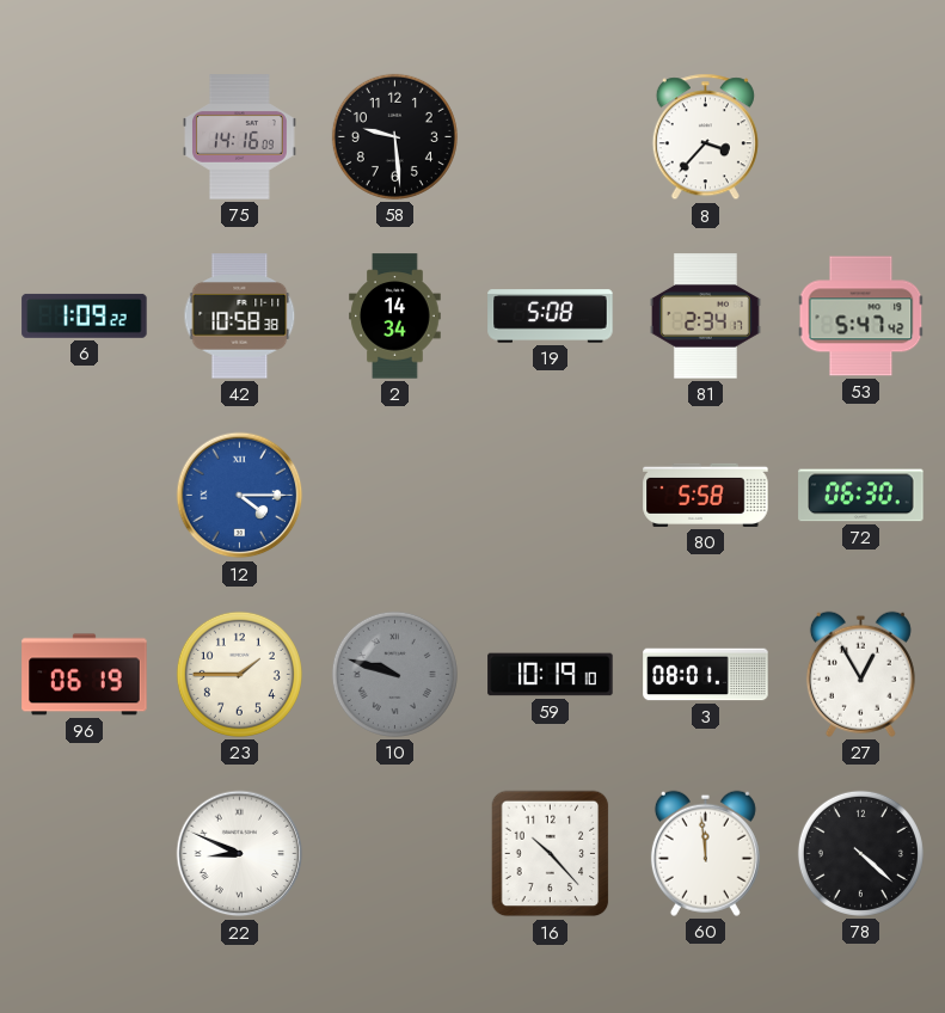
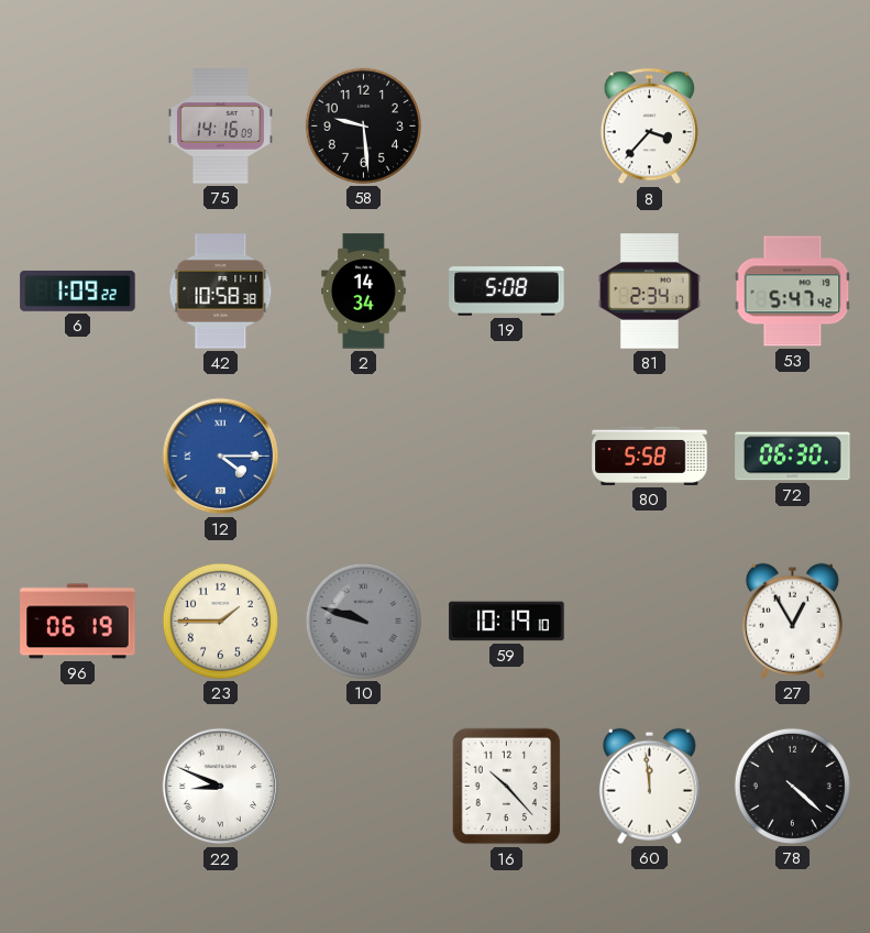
3: 08:01 -> none (706, 675)
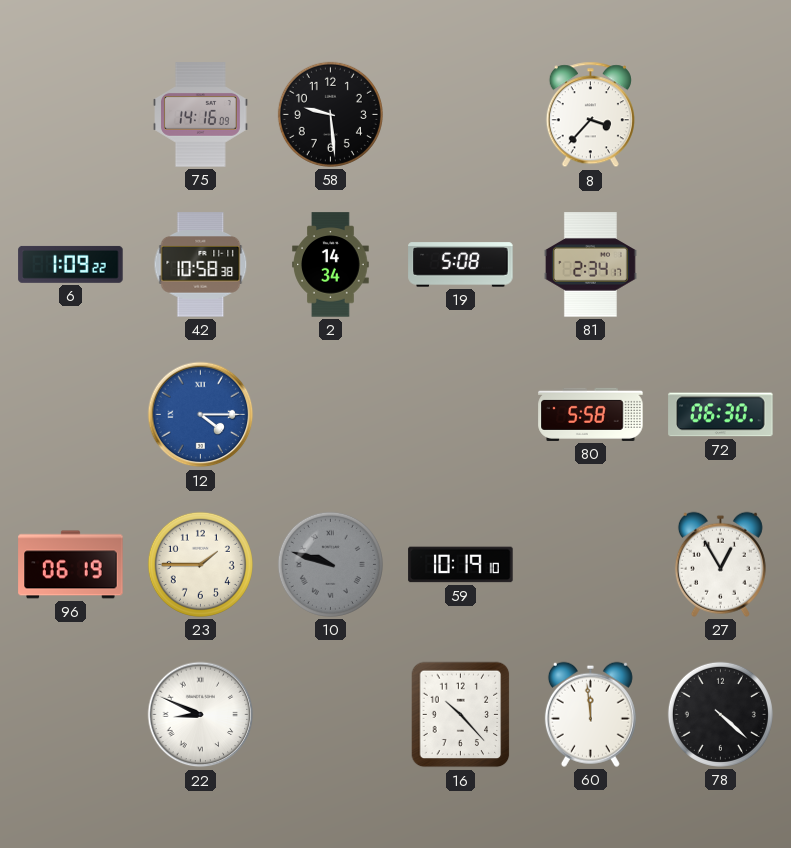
53: 5:47 -> none (793, 292)
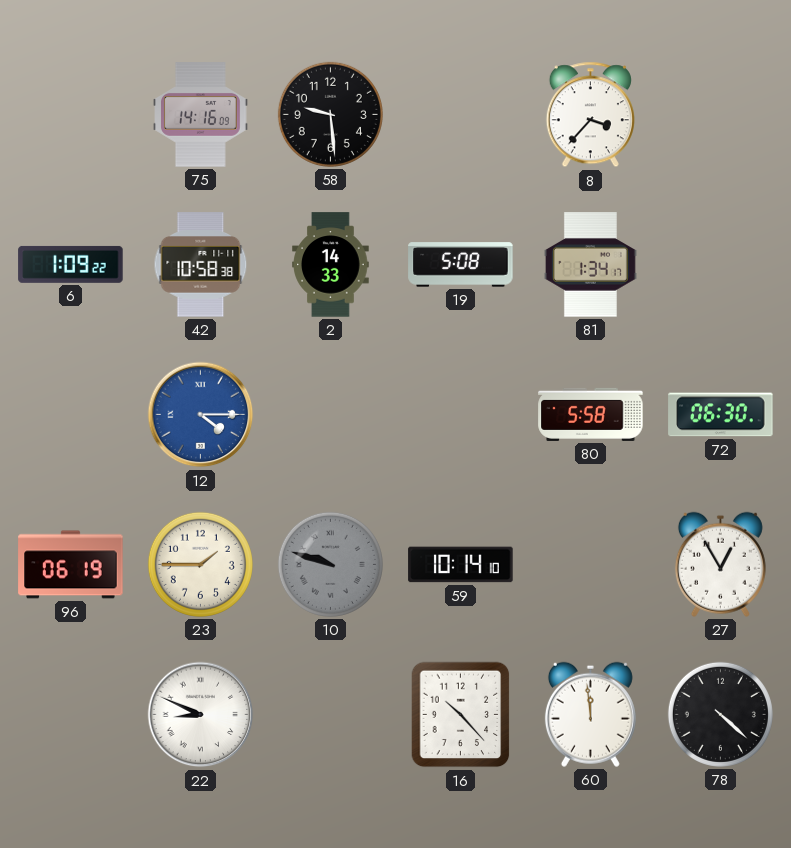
2: 14:34 -> 14:33 (331, 265)
81: 2:34 -> 1:34 (590, 265)
59: 10:19 -> 10:14 (461, 565)
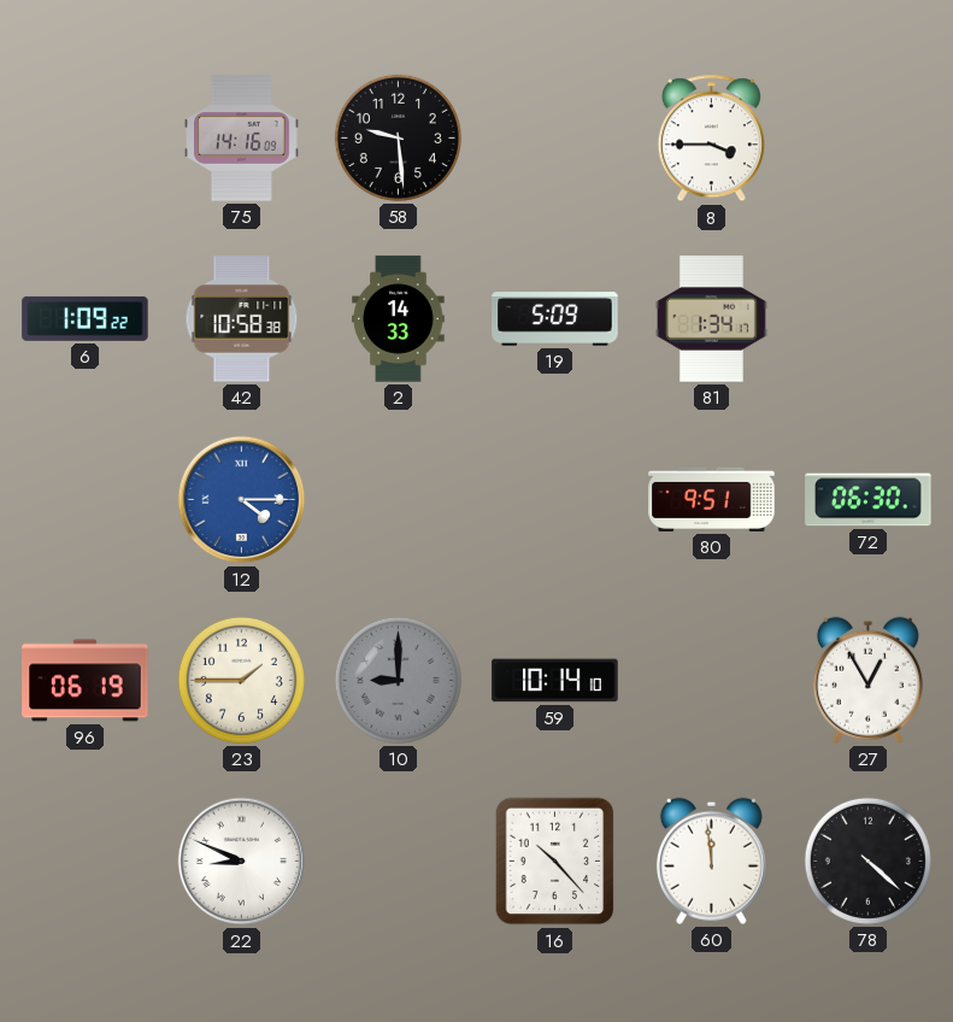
8: 3:37 -> 3:45 (711, 139)
19: 5:08 -> 5:09 (555, 319)
80: 5:58 -> 9:51 (712, 499)
10: 9:48 -> 9:00 (398, 680)
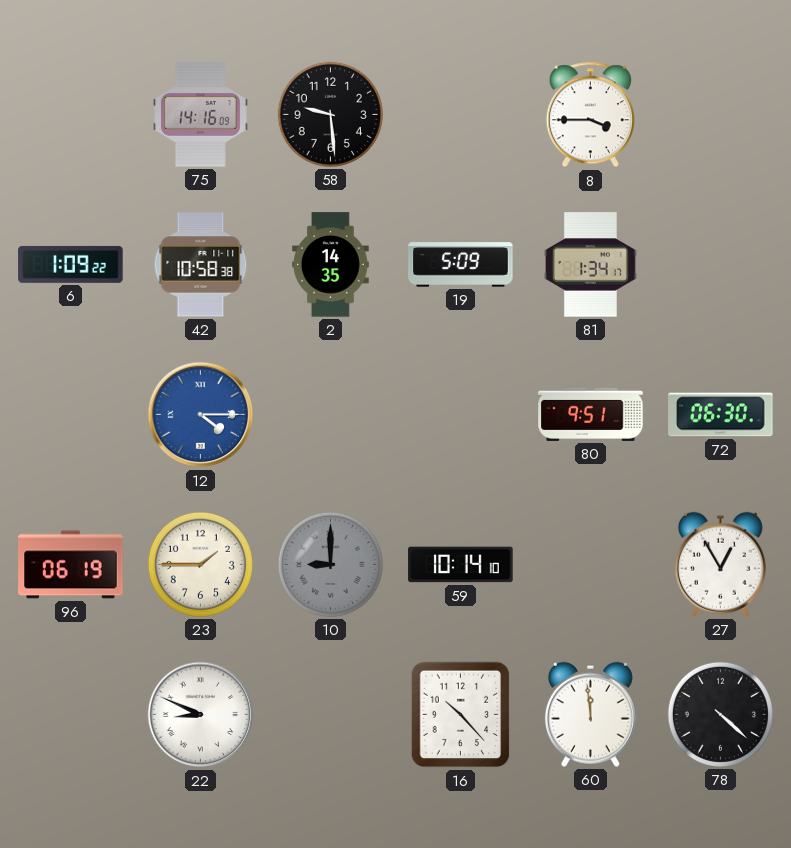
2: 14:33 -> 14:35 (331, 265)
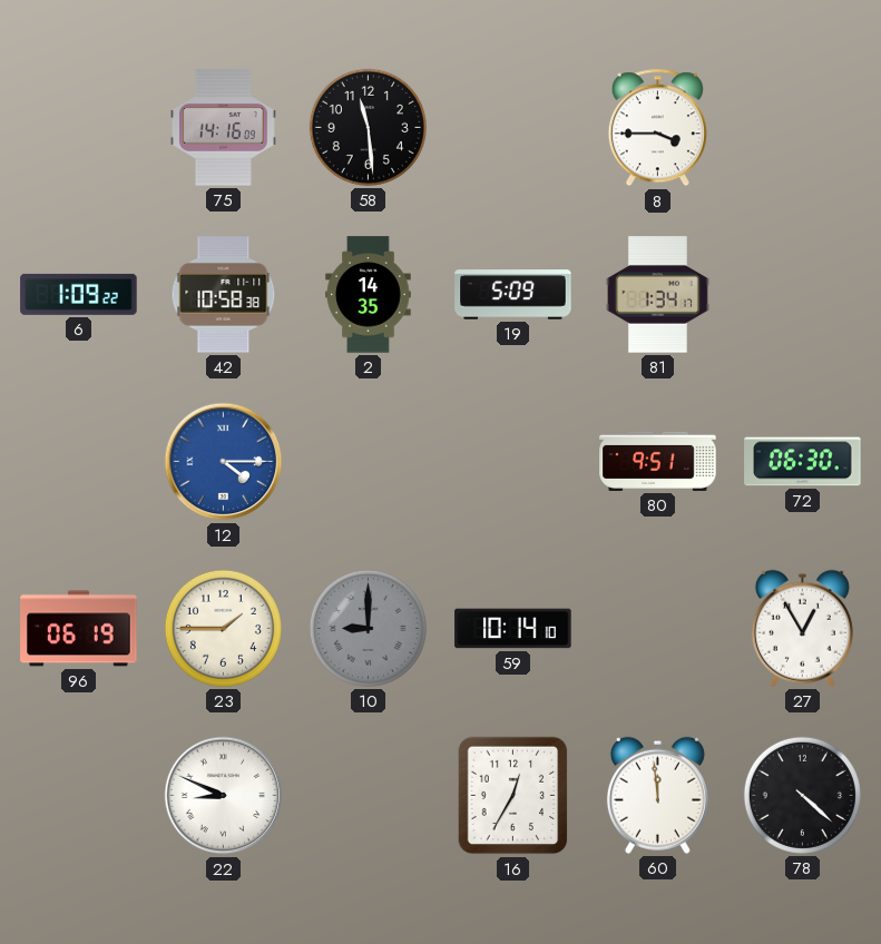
58: 9:29 -> 11:29 (368, 127)
16: 10:23 -> 12:35 (513, 796)
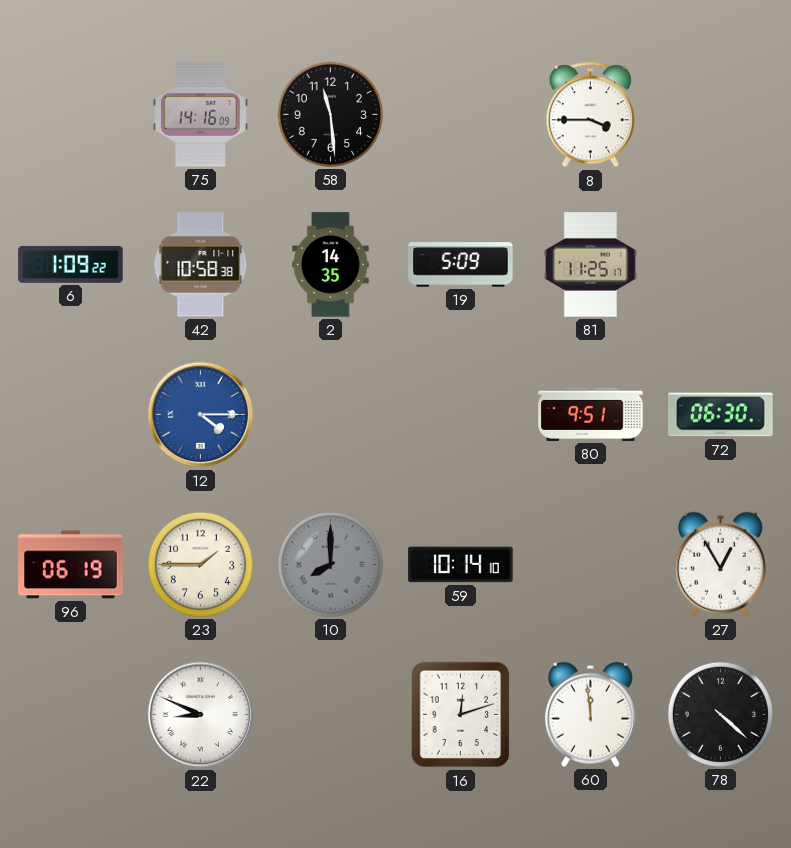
81: 1:34 -> 11:25 (590, 265)
10: 9:00 -> 8:00 (330, 564)
16: 12:35 -> 12:12 (461, 715)
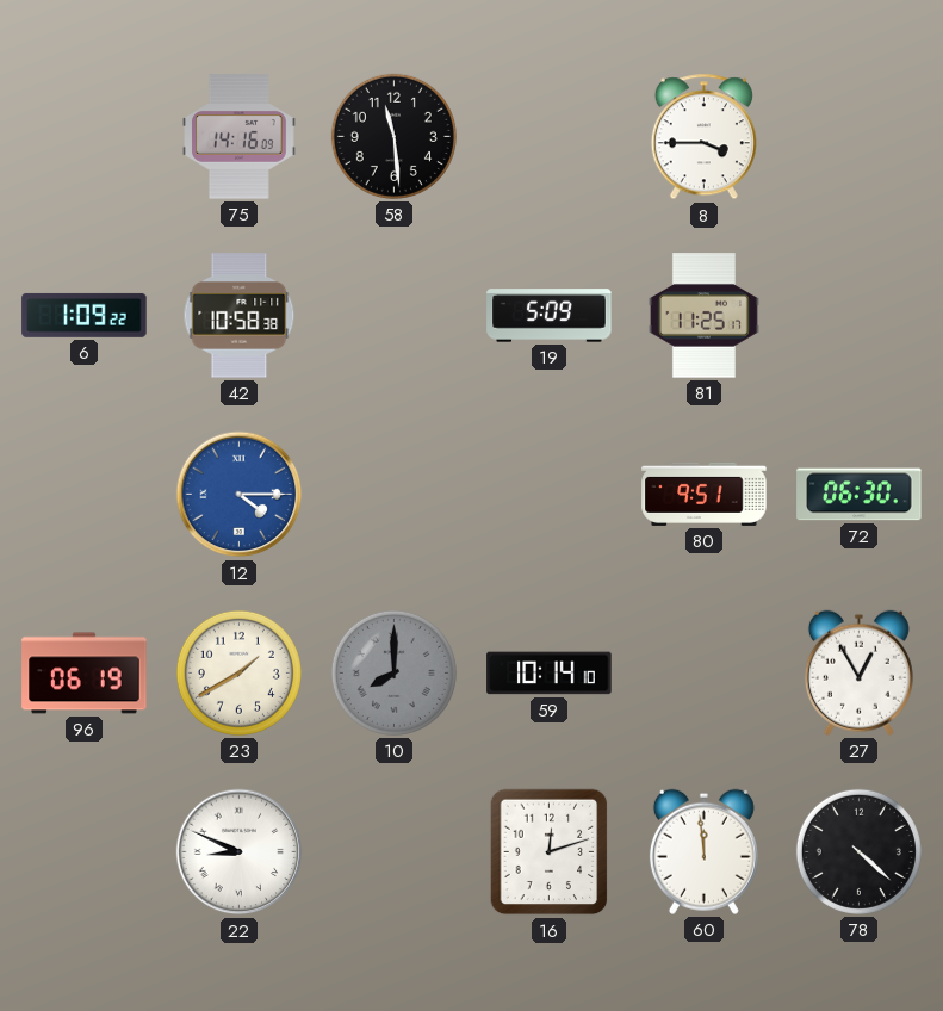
2: 14:35 -> none (331, 265)
23: 1:45 -> 1:40 (238, 672)
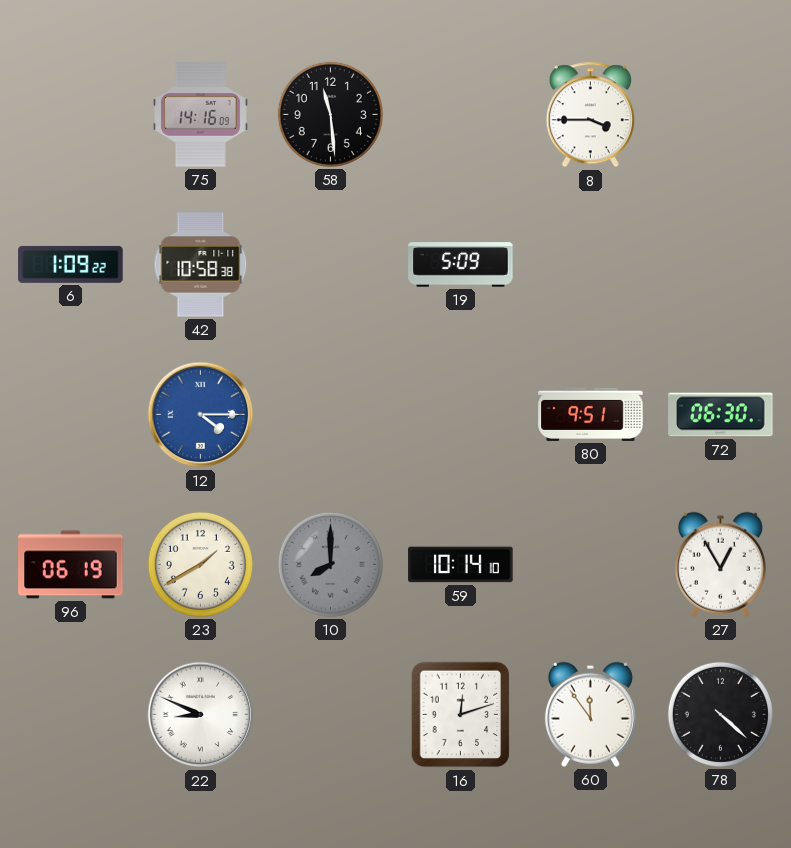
81: 11:25 -> none (703, 316)
60: 11:59 -> 11:54 (590, 714)
